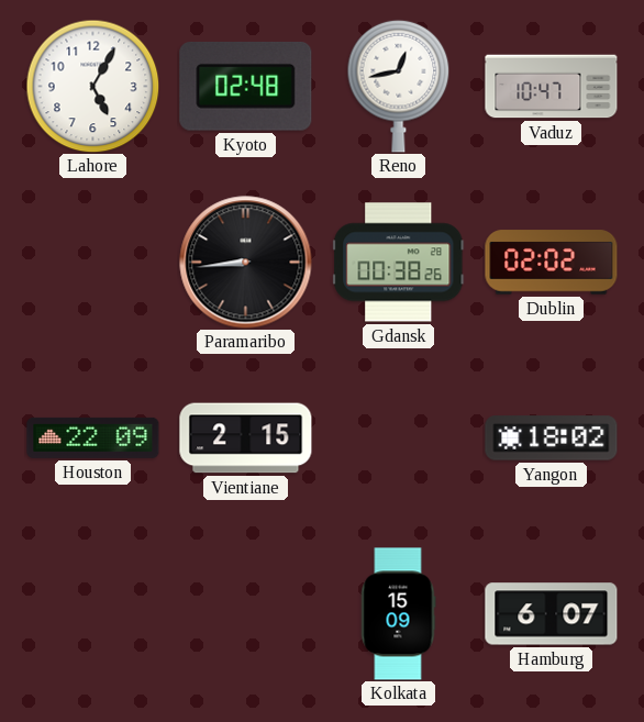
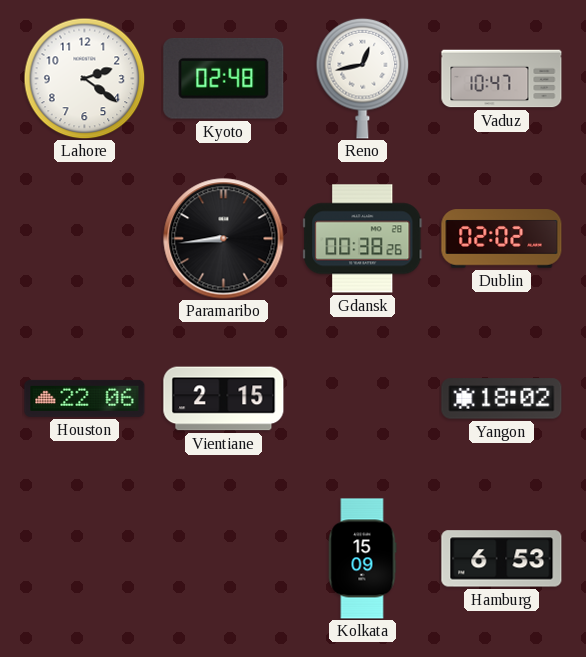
Lahore: 5:05 -> 2:21 (84, 78)
Houston: 22:09 -> 22:06 (85, 398)
Hamburg: 6:07 -> 6:53 (502, 559)
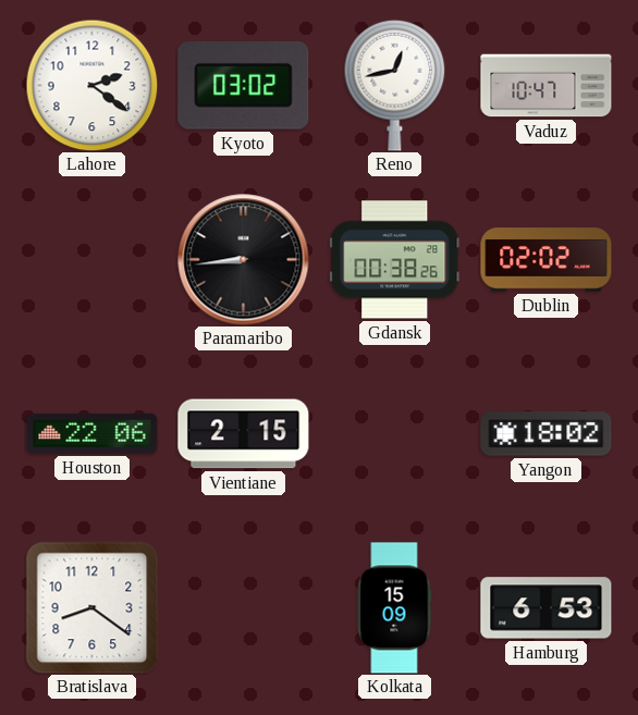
Kyoto: 02:48 -> 03:02 (244, 85)
Bratislava: none -> 8:21 (91, 607)
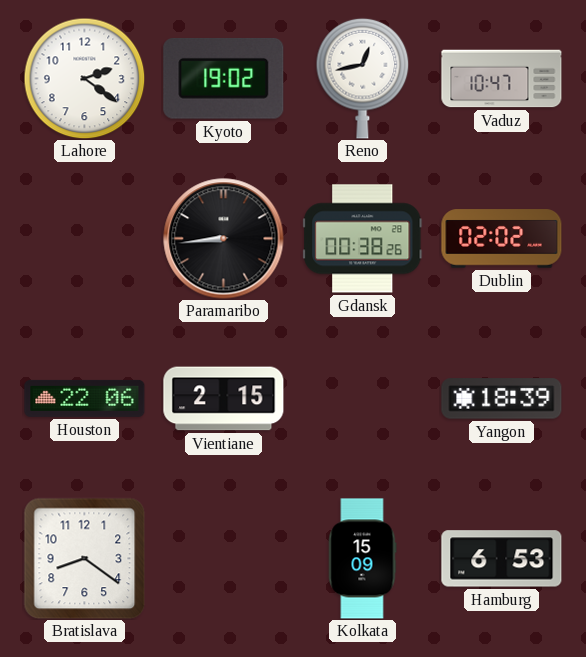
Kyoto: 03:02 -> 19:02 (224, 78)
Yangon: 18:02 -> 18:39 (502, 399)
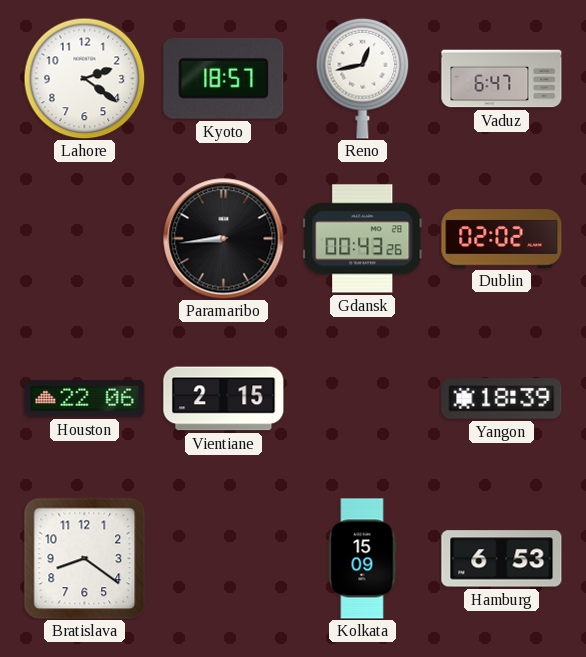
Kyoto: 19:02 -> 18:57 (224, 78)
Vaduz: 10:47 -> 6:47 (502, 79)
Gdansk: 00:38 -> 00:43 (363, 239)
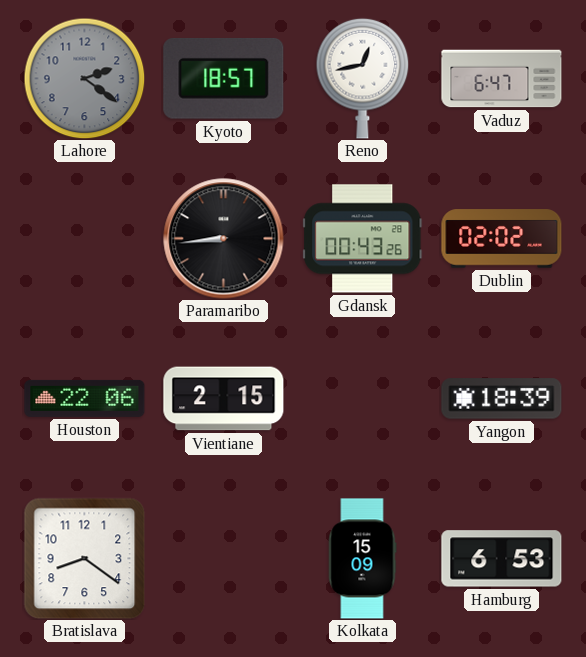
Lahore dial: white -> grey (84, 78)
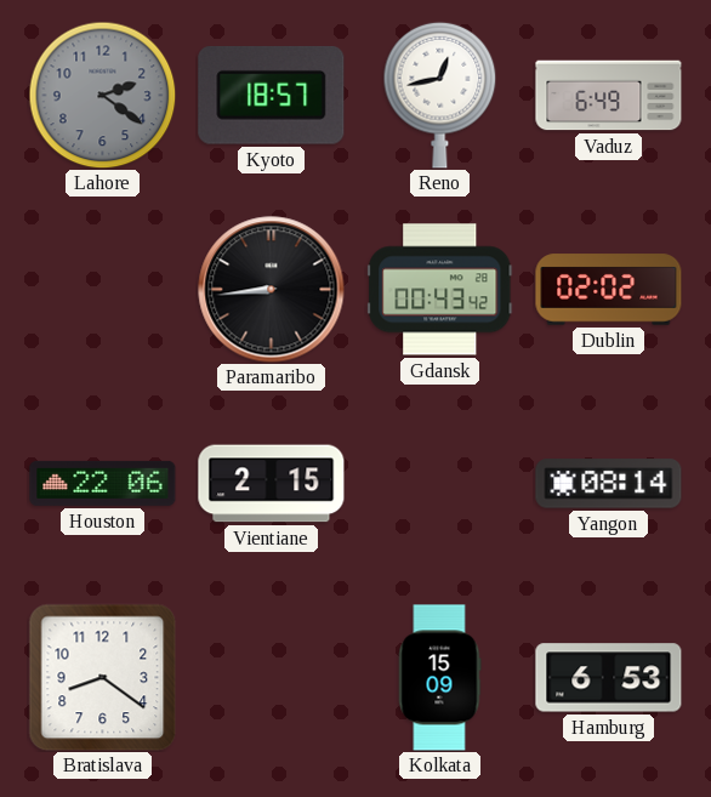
Vaduz: 6:47 -> 6:49 (609, 96)
Gdansk: 00:43:26 -> 00:43:42 (440, 290)
Yangon: 18:39 -> 08:14 (609, 484)
